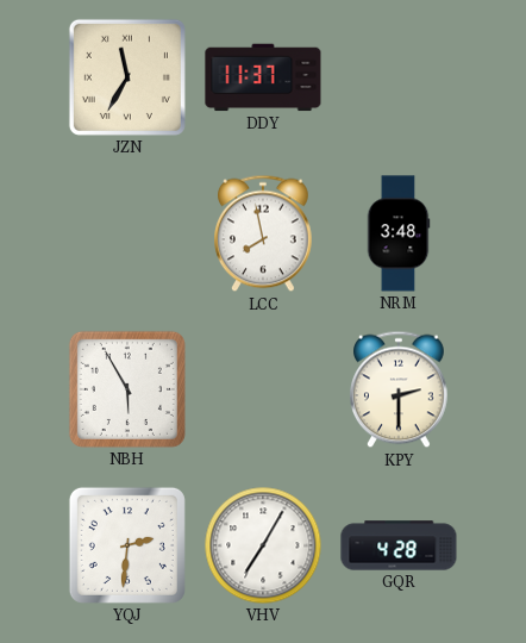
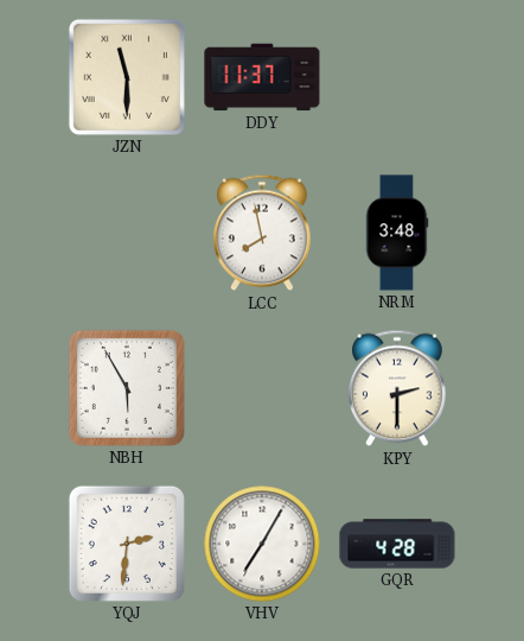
JZN: 11:35 -> 11:30 (127, 77)
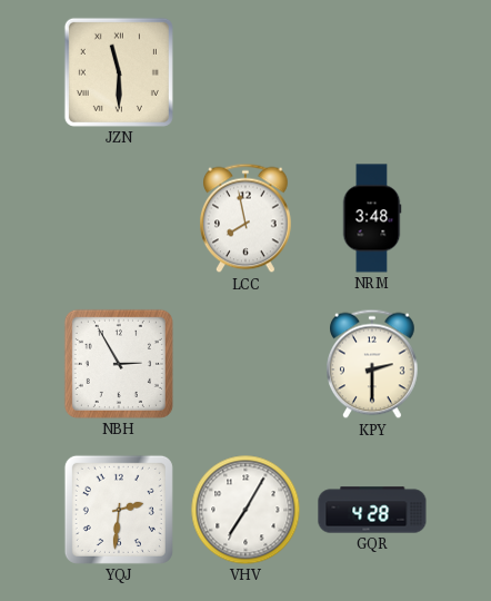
DDY: 11:37 -> none (262, 77)
NBH: 5:55 -> 2:55 (119, 364)
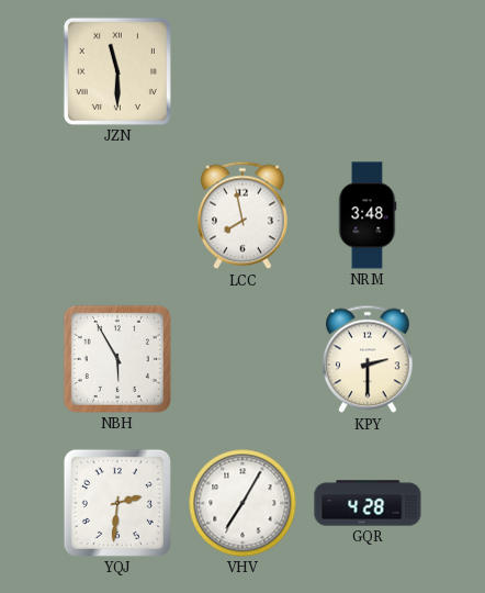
NBH: 2:55 -> 5:55 (117, 359)
